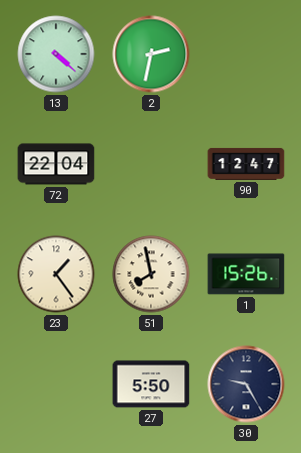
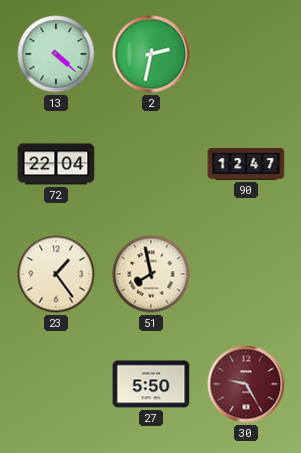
1: 15:26 -> none (246, 274)
30 dial: navy -> burgundy (246, 384)
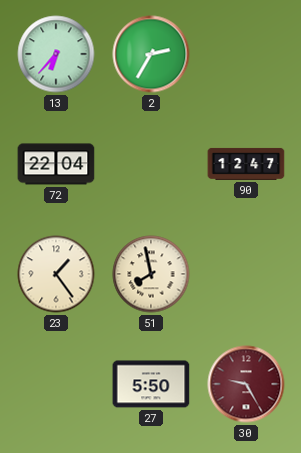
13: 4:22 -> 6:37 (56, 54)
2: 2:32 -> 2:35 (151, 54)
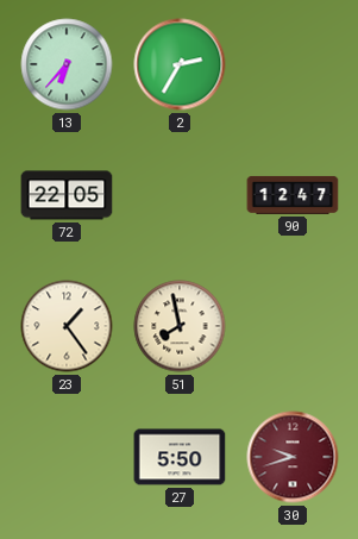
72: 22:04 -> 22:05 (67, 195)
30: 9:25 -> 9:42 (293, 457)
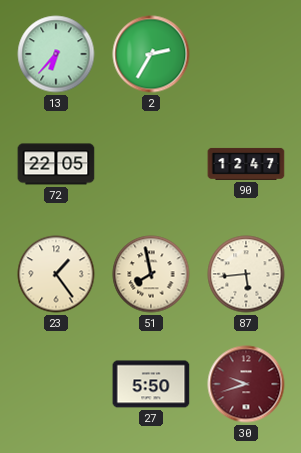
87: none -> 5:44 (246, 274)
